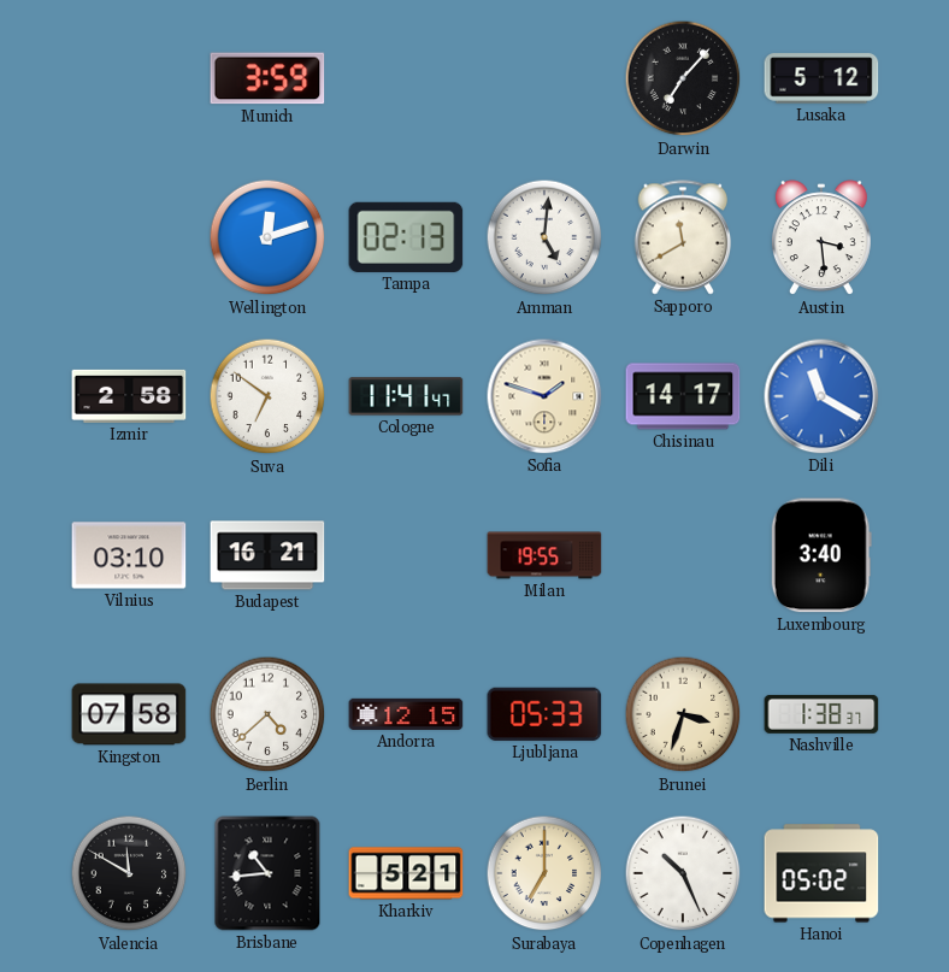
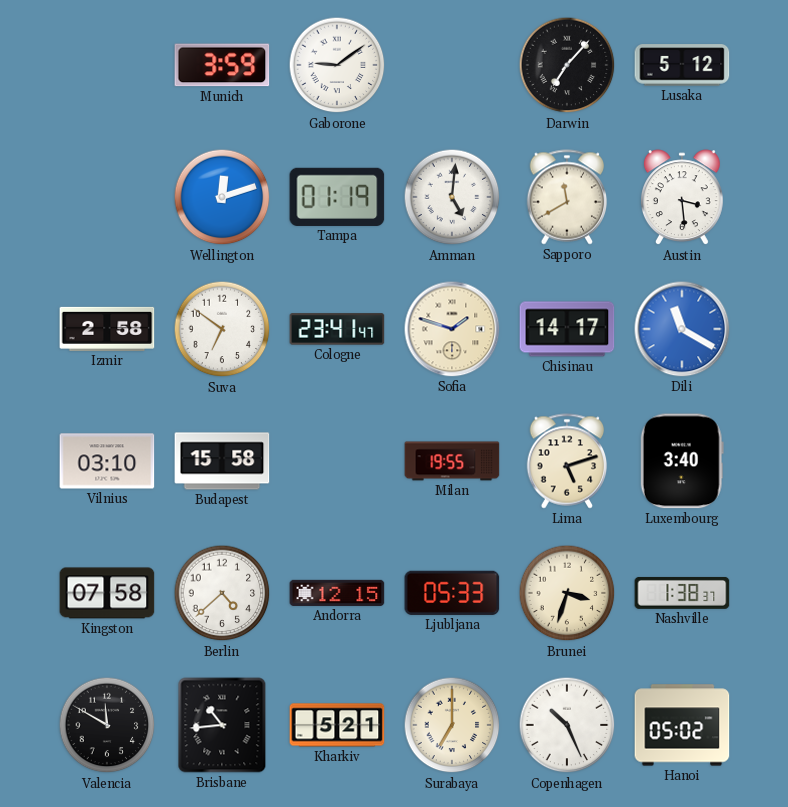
Gaborone: none -> 9:09 (337, 65)
Tampa: 02:13 -> 01:19 (337, 197)
Cologne: 11:41 -> 23:41 (337, 329)
Budapest: 16:21 -> 15:58 (222, 461)
Lima: none -> 5:12 (567, 461)
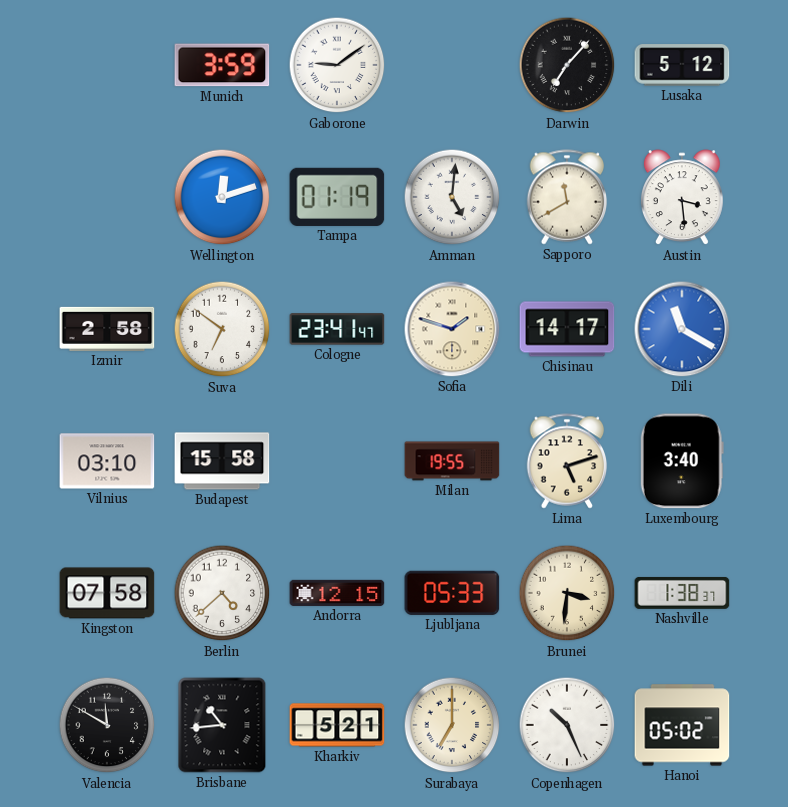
Brunei: 3:33 -> 3:31 (567, 593)
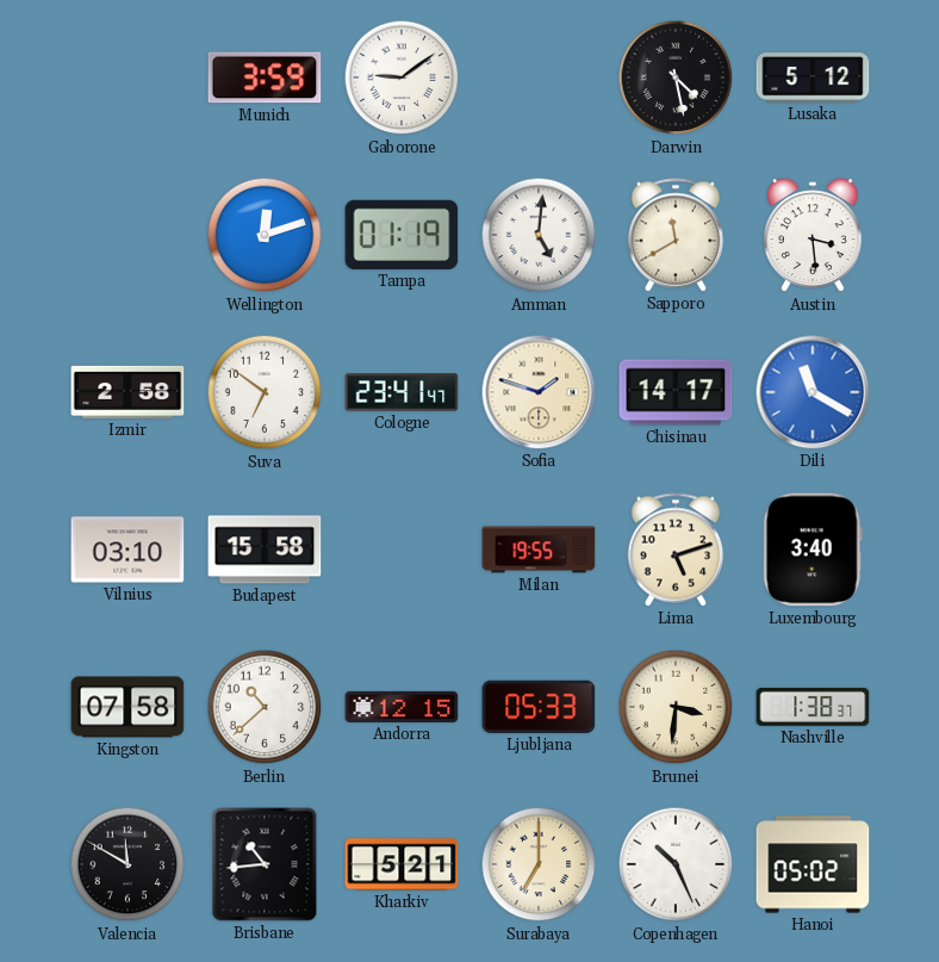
Darwin: 7:07 -> 4:28 (676, 77)
Berlin: 4:38 -> 10:38 (265, 707)
